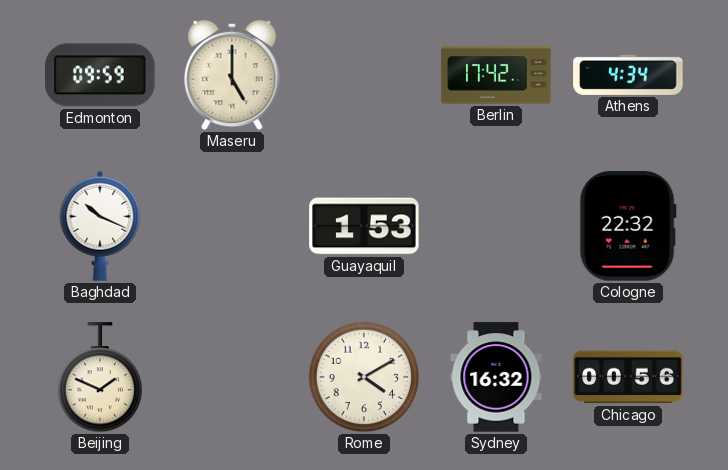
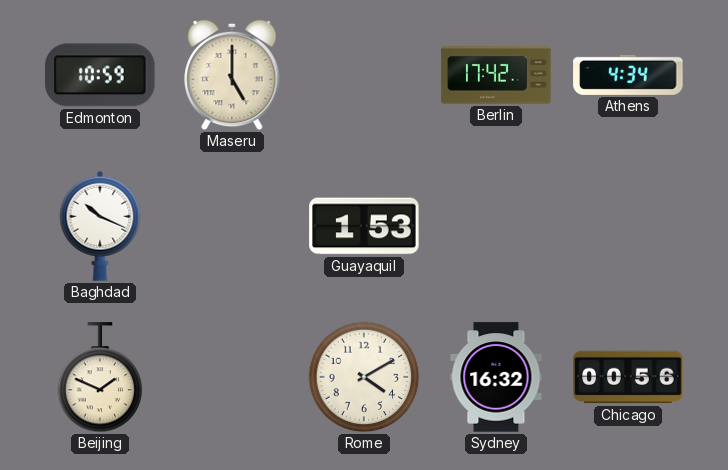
Edmonton: 09:59 -> 10:59 (100, 75)
Cologne: 22:32 -> none (628, 226)
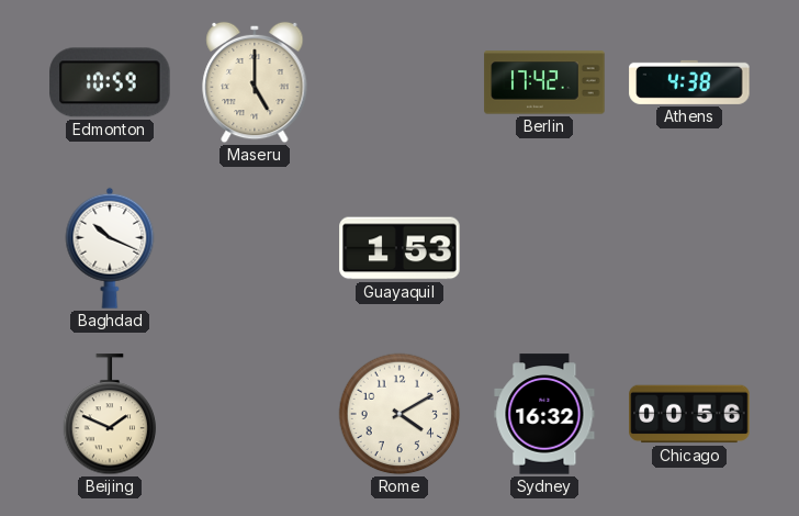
Athens: 4:34 -> 4:38 (689, 82)
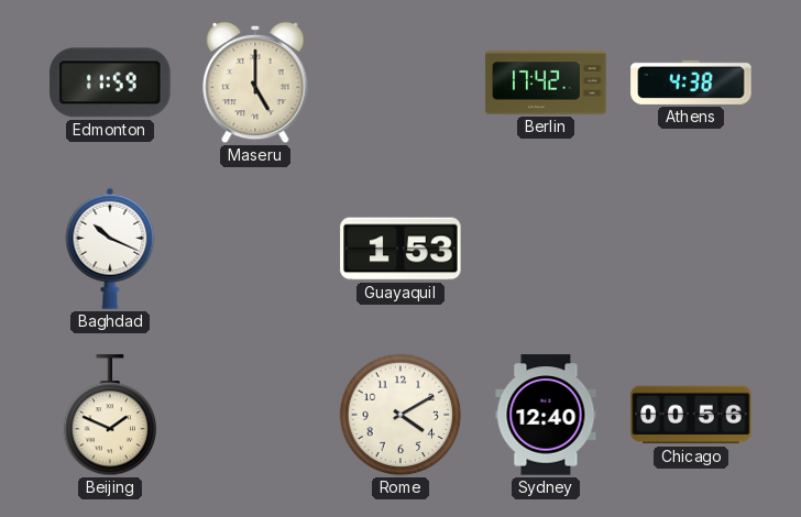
Edmonton: 10:59 -> 11:59 (110, 82)
Sydney: 16:32 -> 12:40 (546, 415)
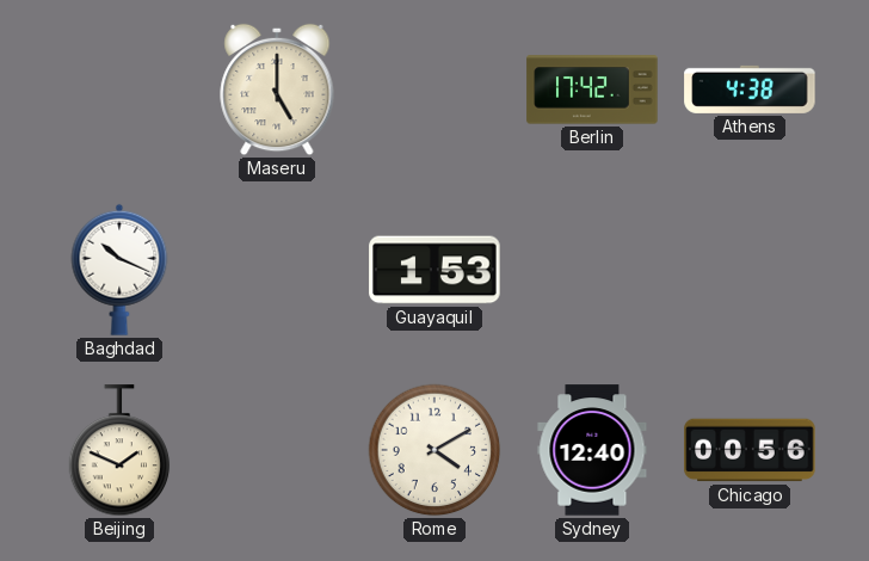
Edmonton: 11:59 -> none (110, 82)
